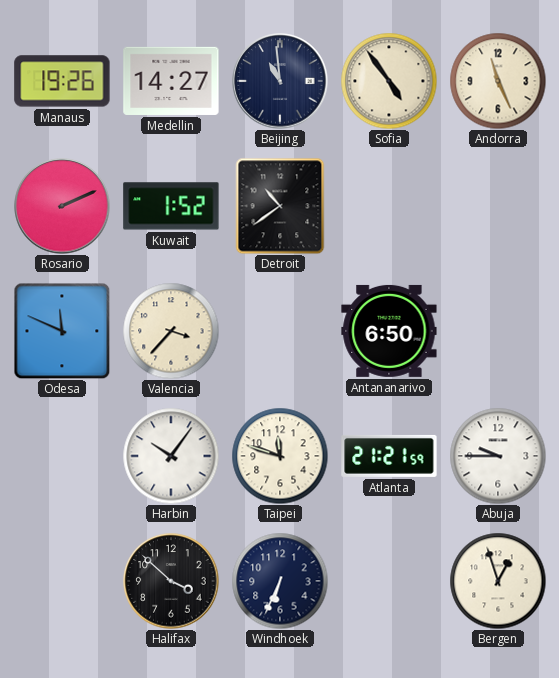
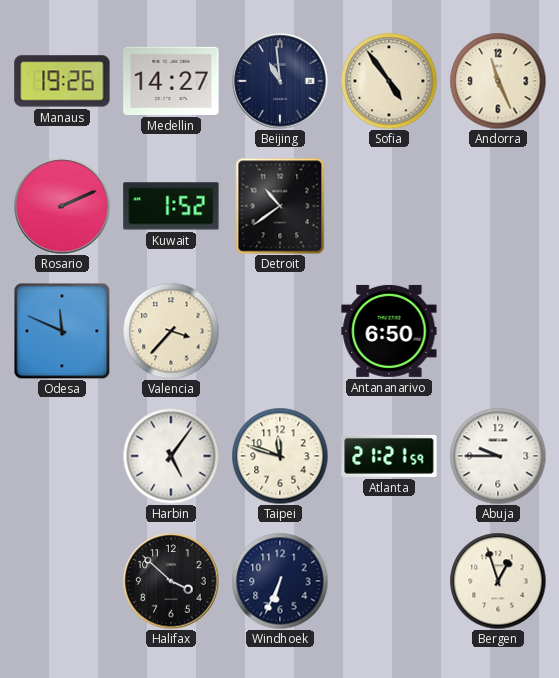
Harbin: 10:06 -> 5:06 (171, 456)
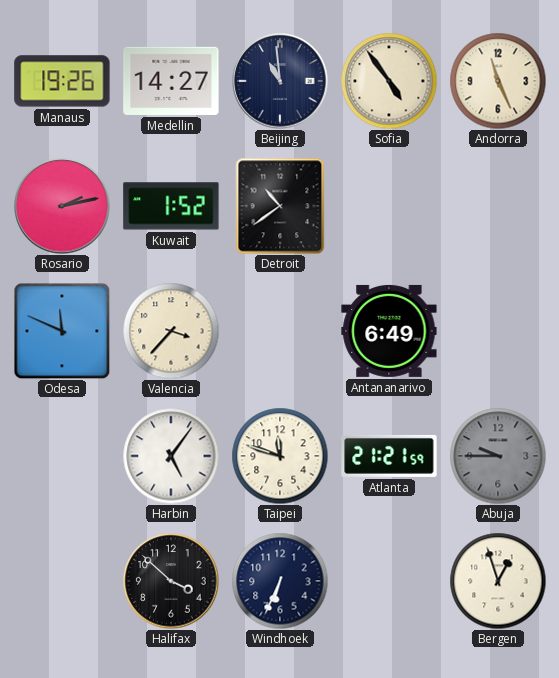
Rosario: 2:11 -> 2:13 (62, 206)
Antananarivo: 6:50 -> 6:49 (389, 331)
Abuja dial: white -> grey (498, 456)
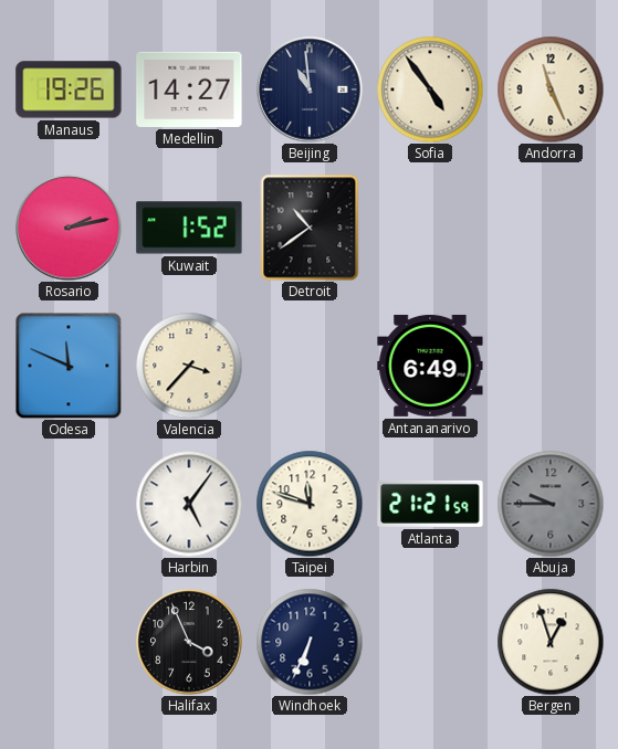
Halifax: 3:52 -> 3:56 (189, 642)
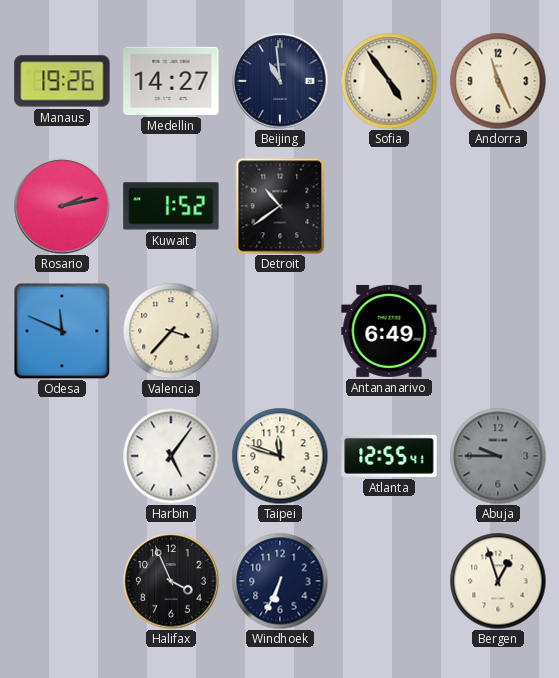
Atlanta: 21:21 -> 12:55 (389, 456)
